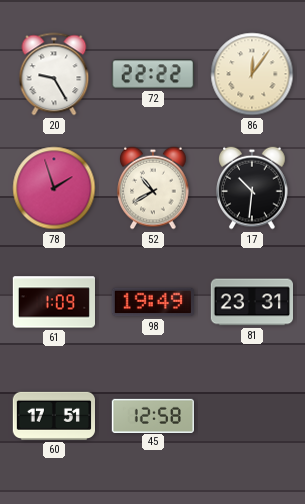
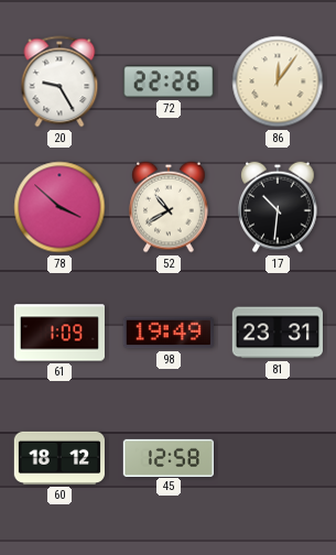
72: 22:22 -> 22:26 (167, 81)
78: 1:57 -> 3:52 (59, 207)
60: 17:51 -> 18:12 (58, 458)
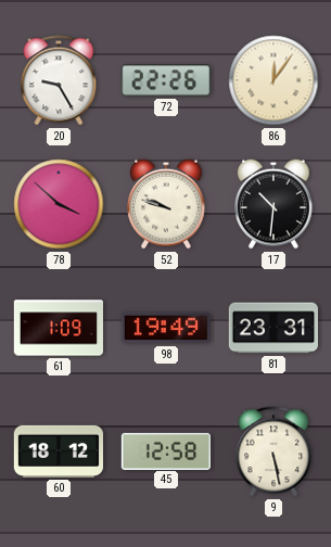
52: 10:40 -> 9:48 (166, 204)
9: none -> 5:28 (273, 451)
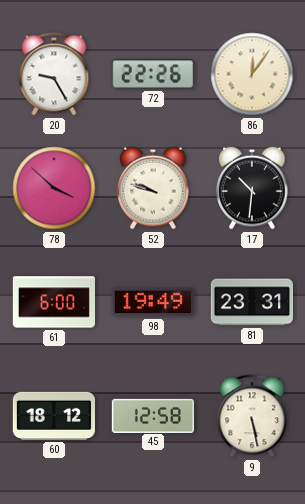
61: 1:09 -> 6:00 (53, 302)
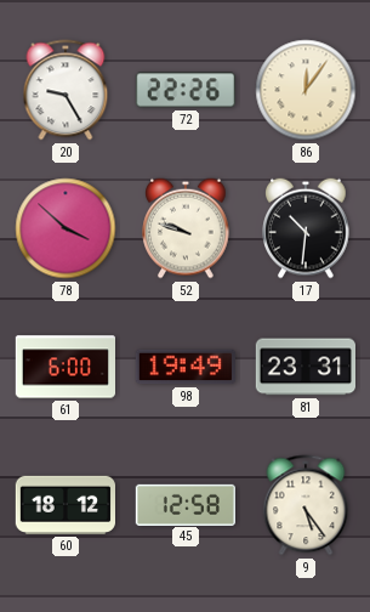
9: 5:28 -> 5:24 (306, 505)
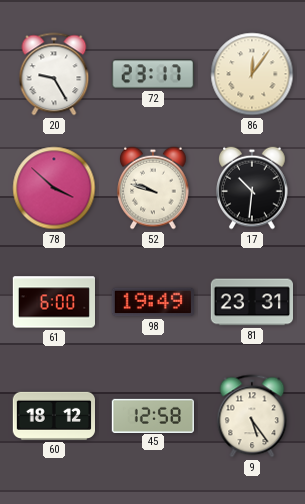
72: 22:26 -> 23:17 (152, 74)
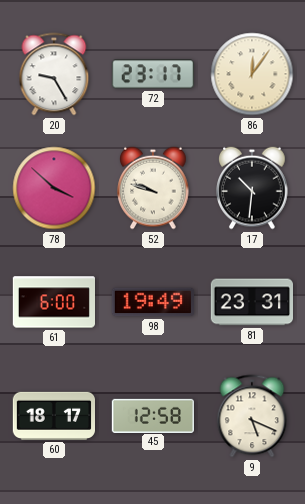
60: 18:12 -> 18:17 (53, 416)
9: 5:24 -> 5:19 (252, 416)
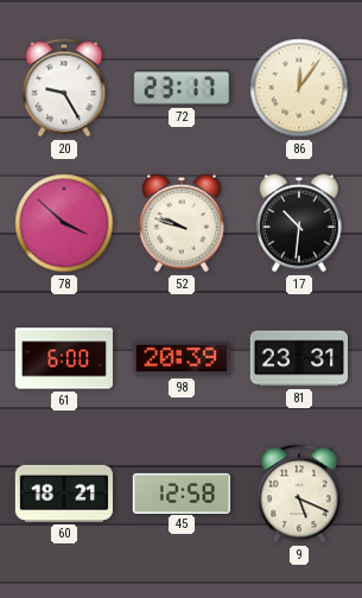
98: 19:49 -> 20:39 (180, 358)
60: 18:17 -> 18:21 (63, 494)
